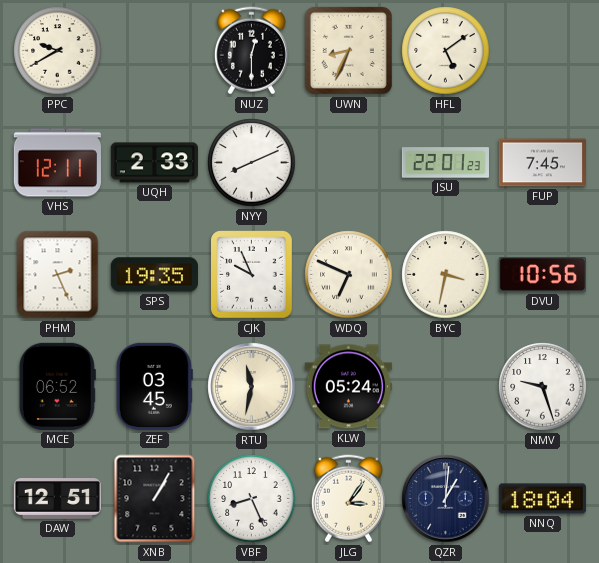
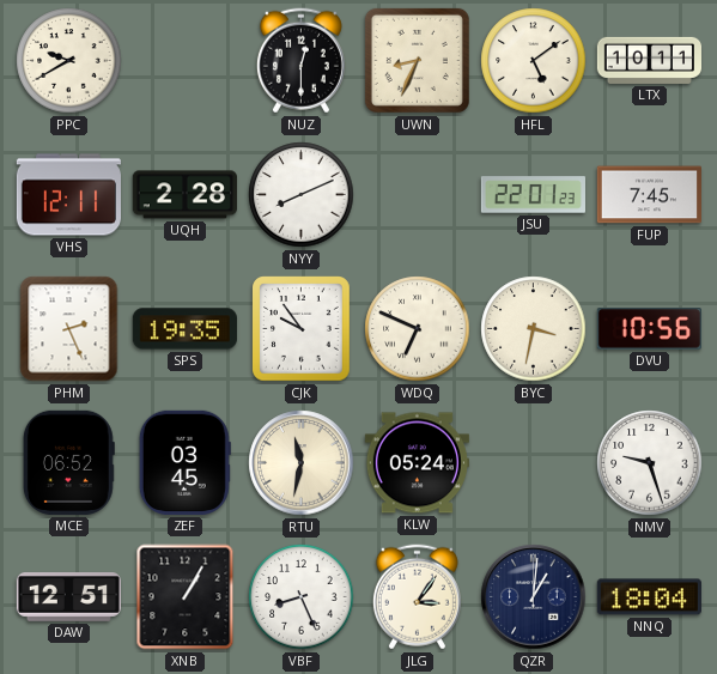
LTX: none -> 10:11 (649, 60)
UQH: 2:33 -> 2:28 (184, 195)
CJK: 9:56 -> 9:54 (302, 329)
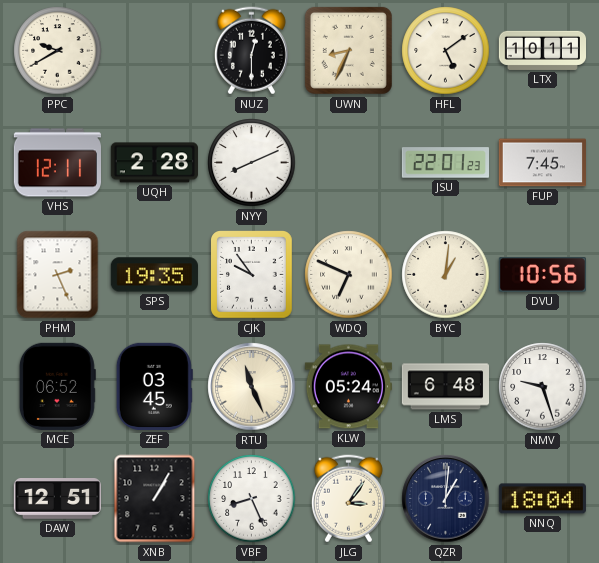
BYC: 3:32 -> 1:01 (446, 275)
RTU: 11:32 -> 11:26 (252, 387)
LMS: none -> 6:48 (445, 387)
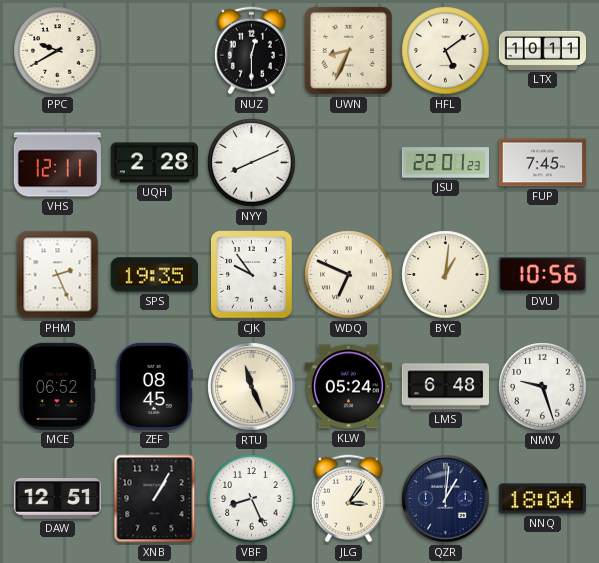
ZEF: 03:45 -> 08:45 (154, 386)
